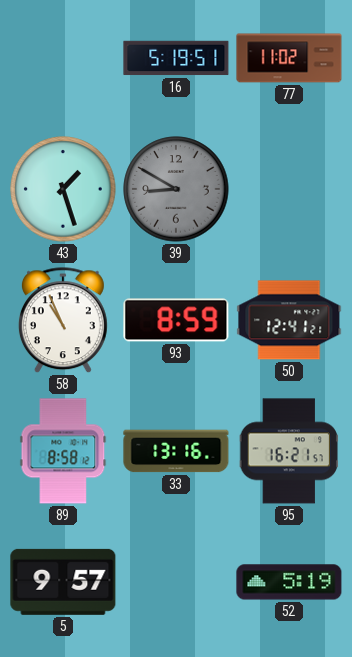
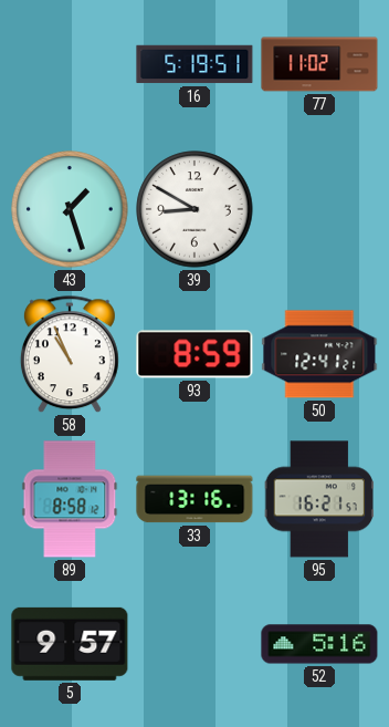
39 dial: grey -> white (195, 209)
52: 5:19 -> 5:16 (319, 644)
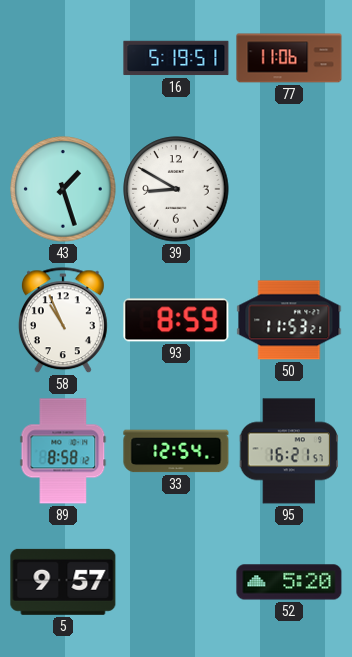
77: 11:02 -> 11:06 (289, 58)
50: 12:41 -> 11:53 (289, 320)
33: 13:16 -> 12:54 (176, 451)
52: 5:16 -> 5:20 (289, 582)
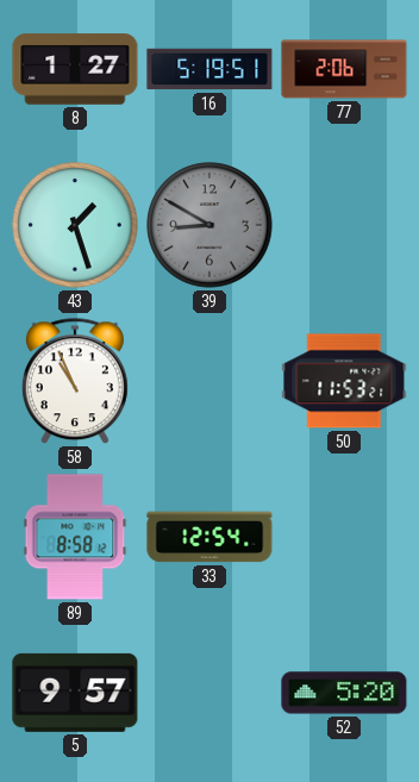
8: none -> 1:27 (75, 69)
77: 11:06 -> 2:06 (344, 69)
39 dial: white -> grey (209, 225)
93: 8:59 -> none (176, 320)
95: 16:21 -> none (289, 451)
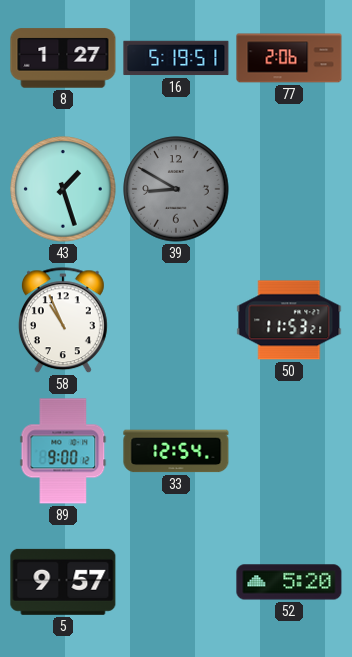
89: 8:58 -> 9:00 (63, 451)
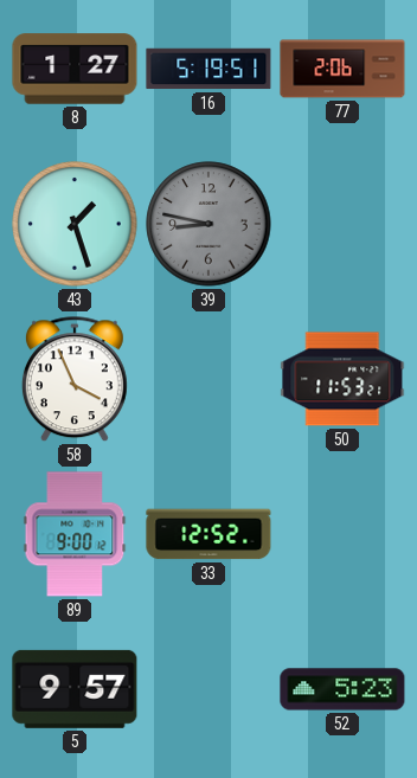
39: 8:50 -> 8:47 (208, 224)
58: 10:56 -> 3:56 (75, 380)
33: 12:54 -> 12:52 (208, 534)
52: 5:20 -> 5:23 (342, 689)
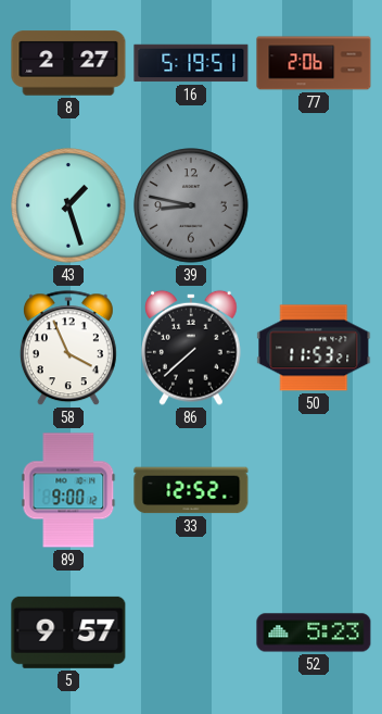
8: 1:27 -> 2:27 (68, 63)
86: none -> 7:38 (191, 348)
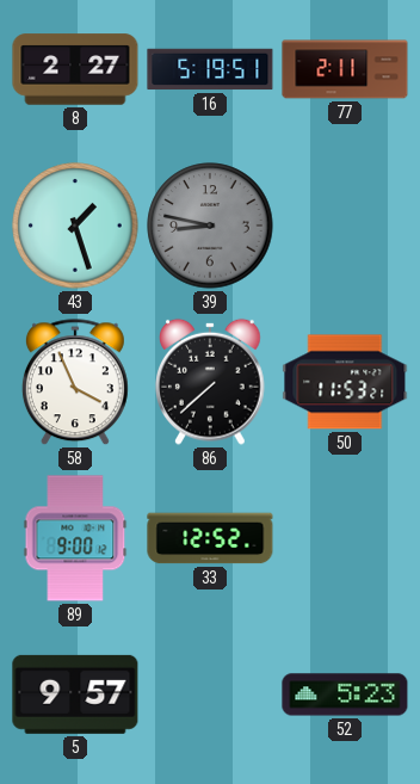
77: 2:06 -> 2:11 (345, 69)
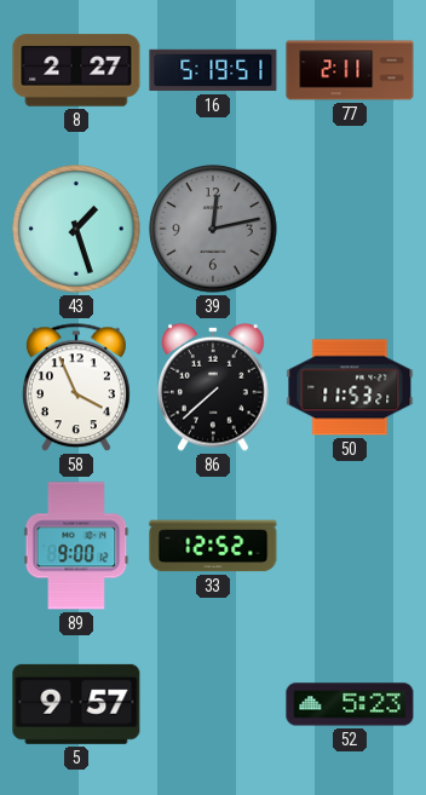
39: 8:47 -> 12:13 (213, 229)
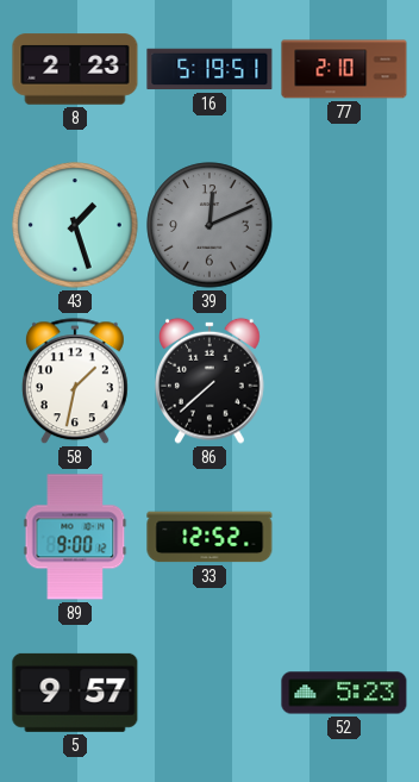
8: 2:27 -> 2:23 (75, 69)
77: 2:11 -> 2:10 (344, 69)
39: 12:13 -> 12:11 (209, 225)
58: 3:56 -> 1:32 (75, 382)
50: 11:53 -> none (350, 387)
